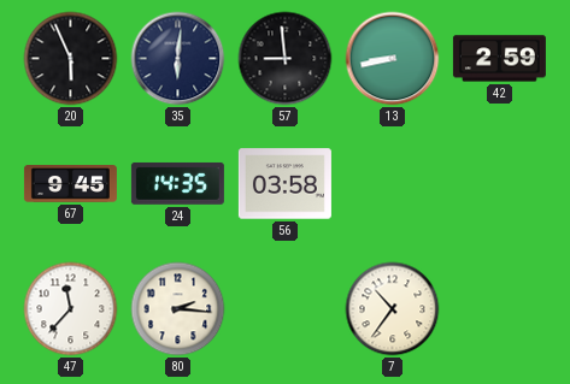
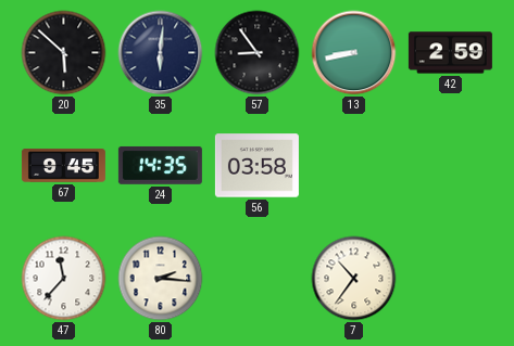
20: 5:56 -> 5:52 (64, 53)
57: 8:59 -> 8:54 (258, 53)
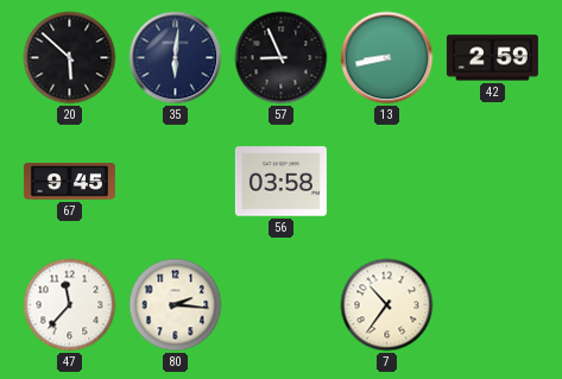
57: 8:54 -> 8:56 (282, 58)
24: 14:35 -> none (160, 165)
